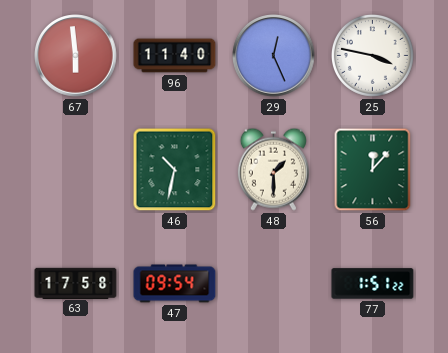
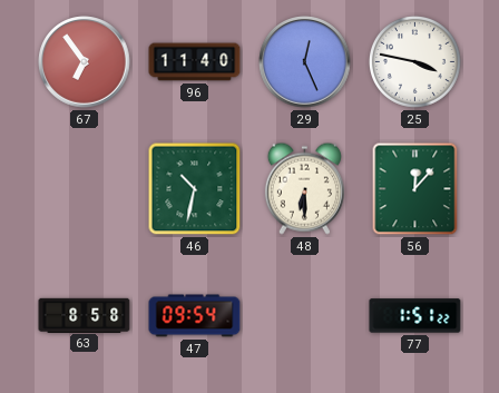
67: 5:59 -> 6:54 (85, 62)
48: 1:30 -> 6:30 (304, 188)
63: 17:58 -> 8:58 (85, 315)
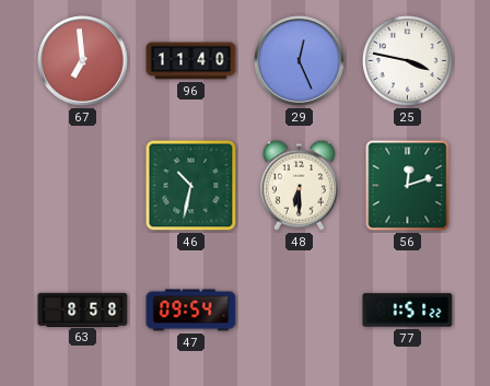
67: 6:54 -> 6:59 (83, 61)
56: 12:07 -> 12:12 (408, 186)
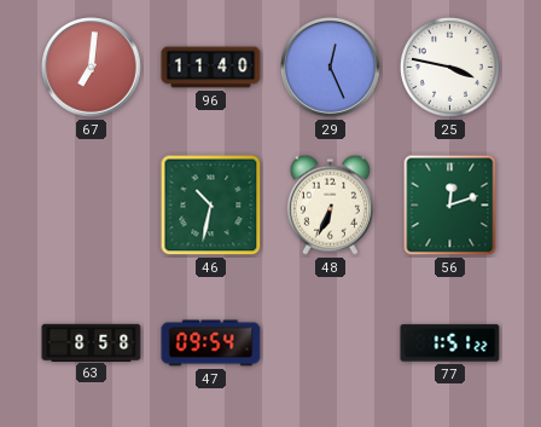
67: 6:59 -> 7:01 (92, 68)
48: 6:30 -> 6:34 (330, 204)
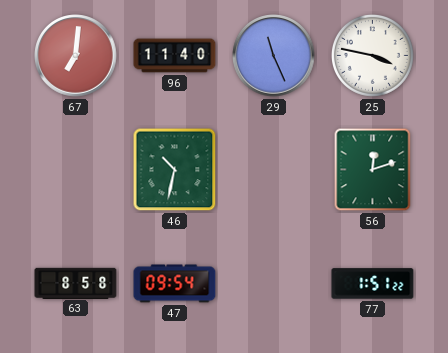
29: 12:26 -> 11:26 (274, 56)
48: 6:34 -> none (330, 204)
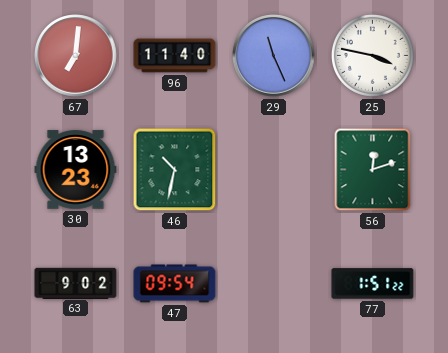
30: none -> 13:23 (76, 170)
63: 8:58 -> 9:02 (76, 283)
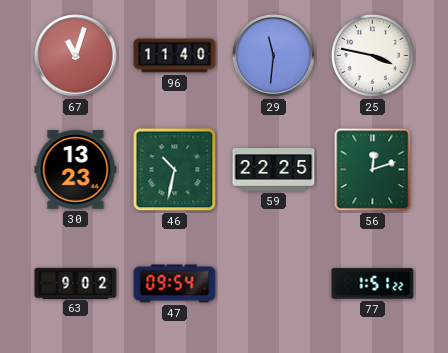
67: 7:01 -> 11:03 (76, 56)
29: 11:26 -> 11:31 (274, 56)
59: none -> 22:25 (274, 170)
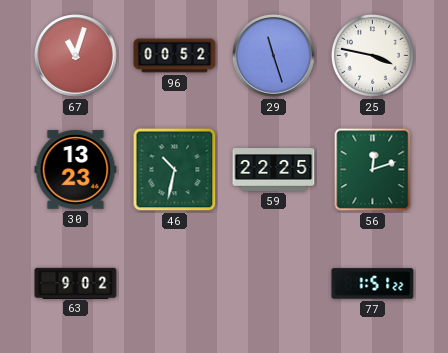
96: 11:40 -> 00:52 (175, 56)
29: 11:31 -> 11:27 (274, 56)
47: 09:54 -> none (175, 284)
